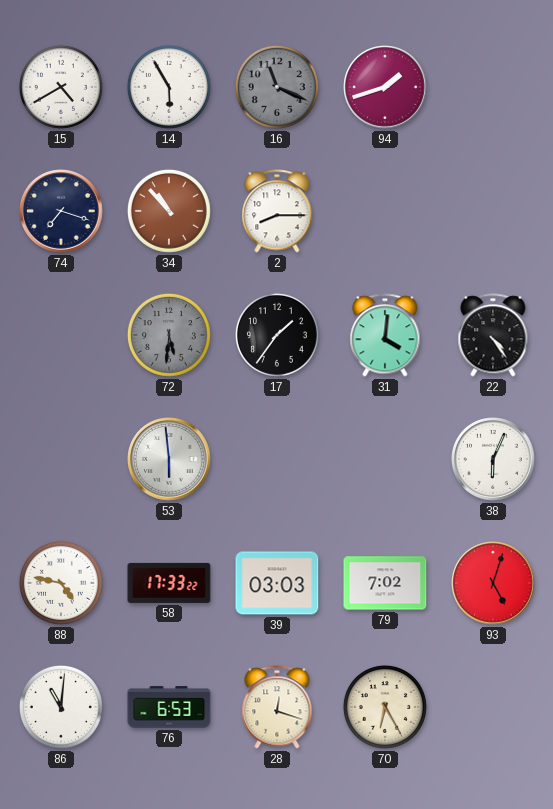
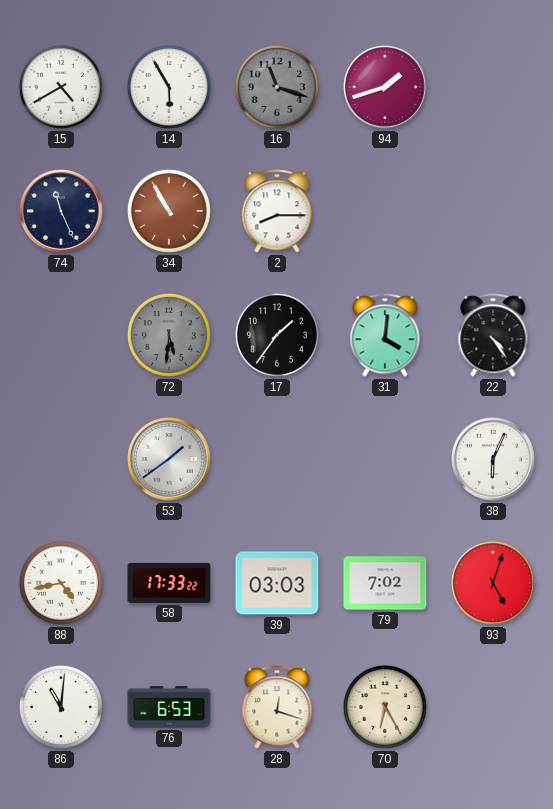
16: 11:19 -> 11:18 (277, 87)
74: 7:18 -> 11:26 (62, 212)
34: 10:53 -> 10:55 (169, 211)
53: 5:59 -> 1:39 (170, 460)
88: 4:47 -> 4:43 (61, 583)
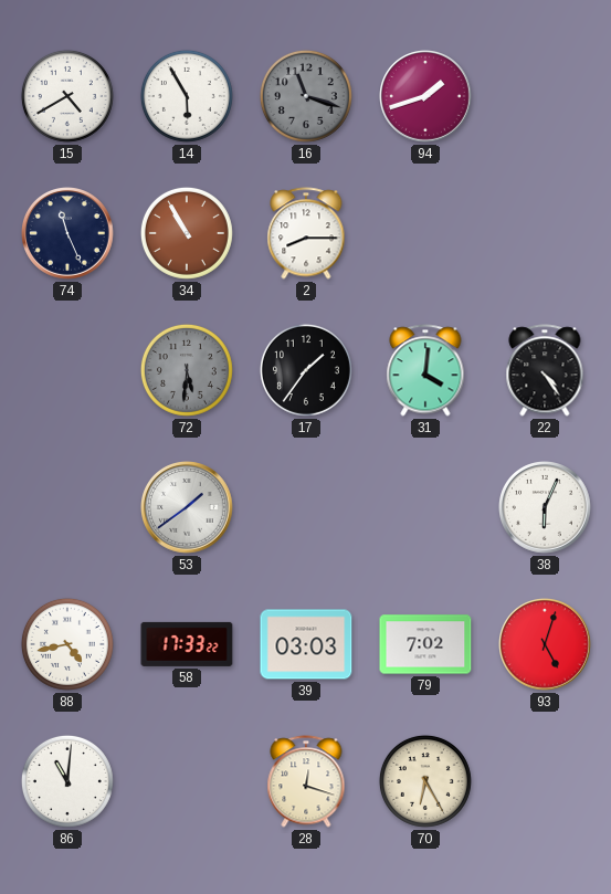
76: 6:53 -> none (169, 707)
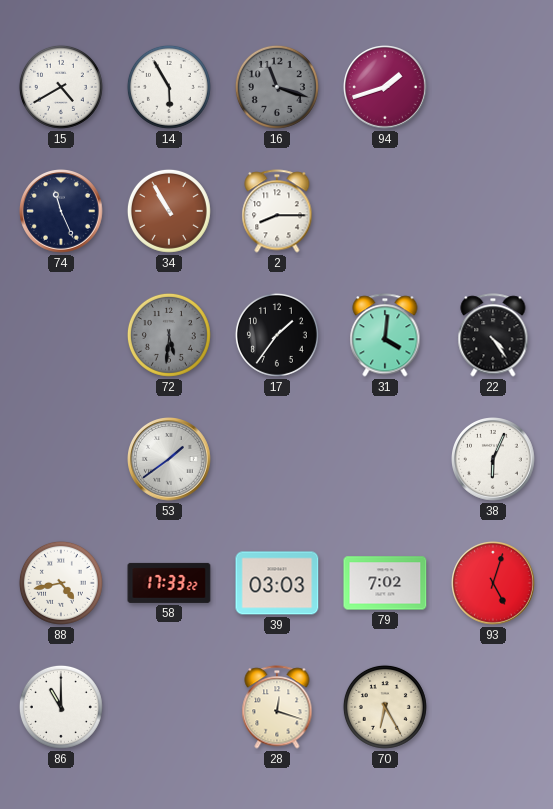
86: 11:01 -> 11:00 (61, 707)
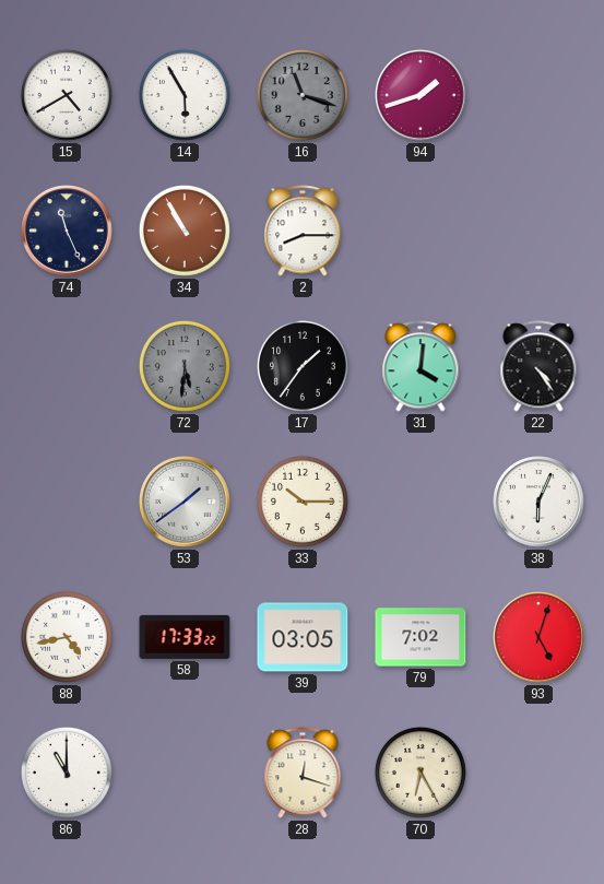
33: none -> 10:15 (303, 502)
39: 03:03 -> 03:05 (303, 637)
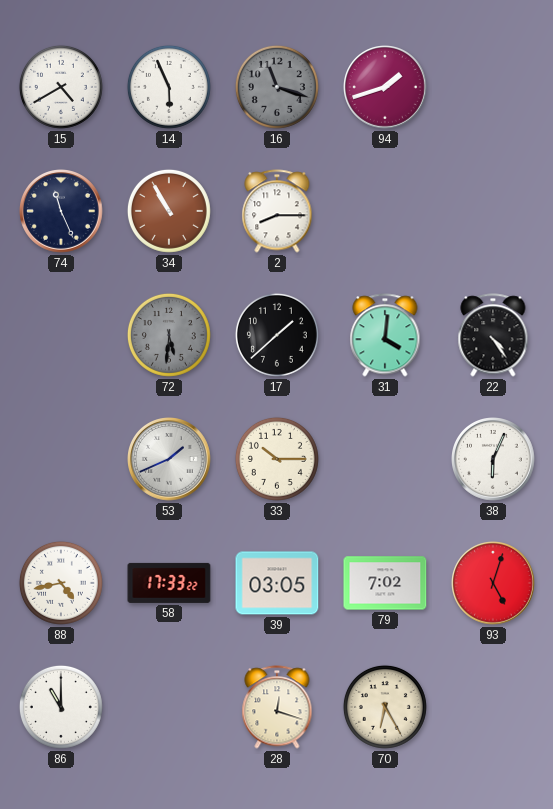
14: 5:55 -> 5:56 (169, 87)
17: 1:36 -> 1:38 (277, 335)
53: 1:39 -> 1:41 (170, 460)
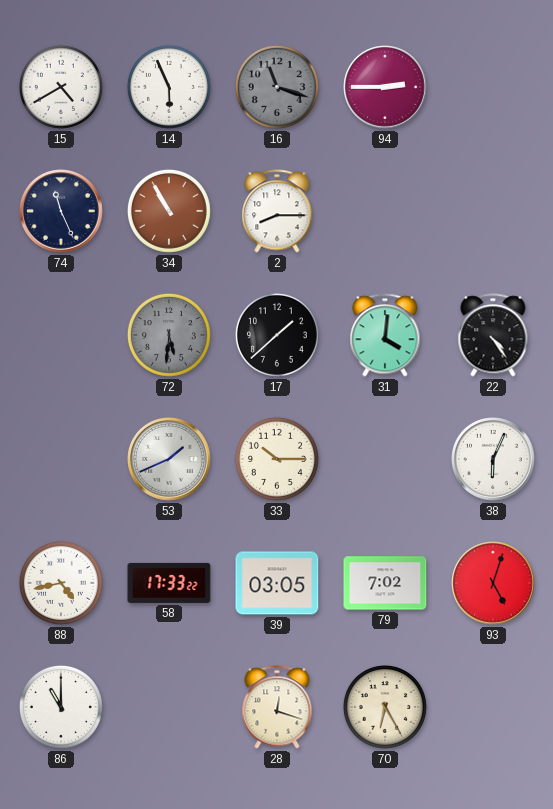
94: 1:42 -> 2:45 (386, 88)
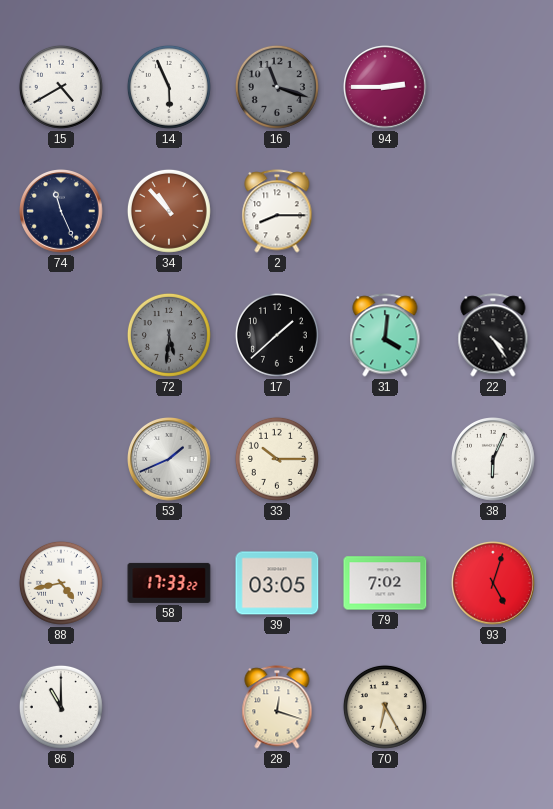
34: 10:55 -> 10:53 (169, 211)
